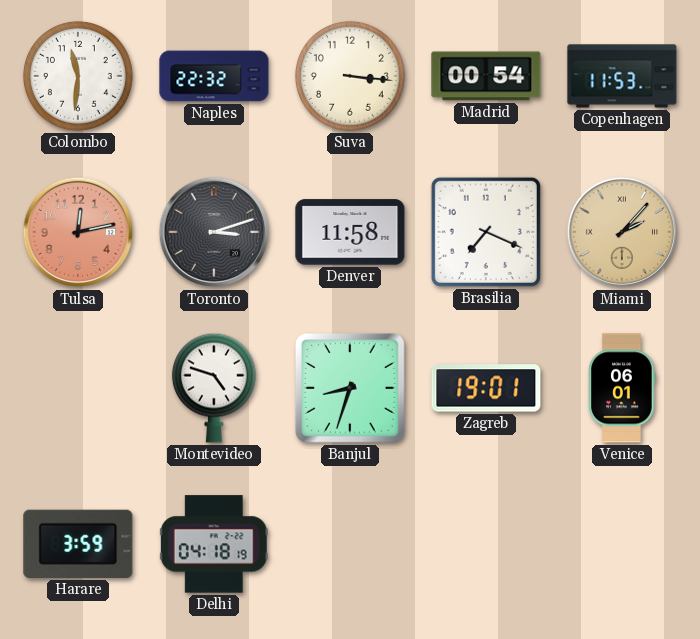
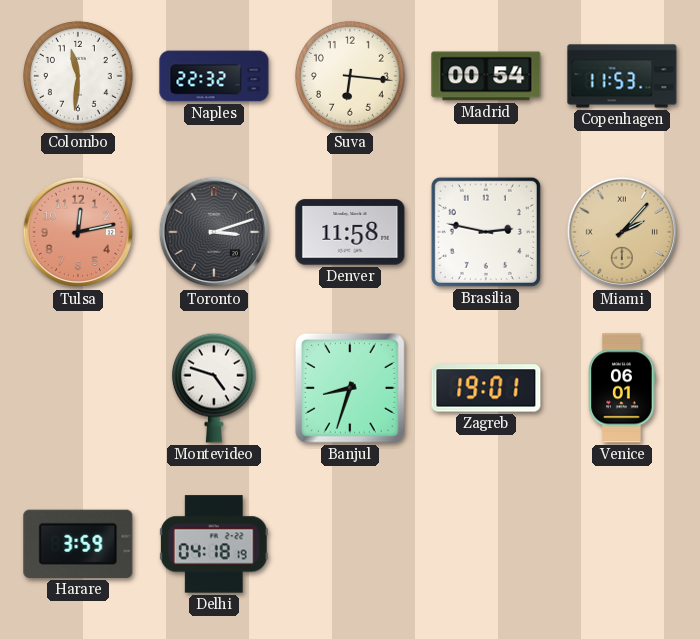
Suva: 3:16 -> 6:16 (350, 76)
Brasilia: 7:19 -> 2:47 (486, 232)
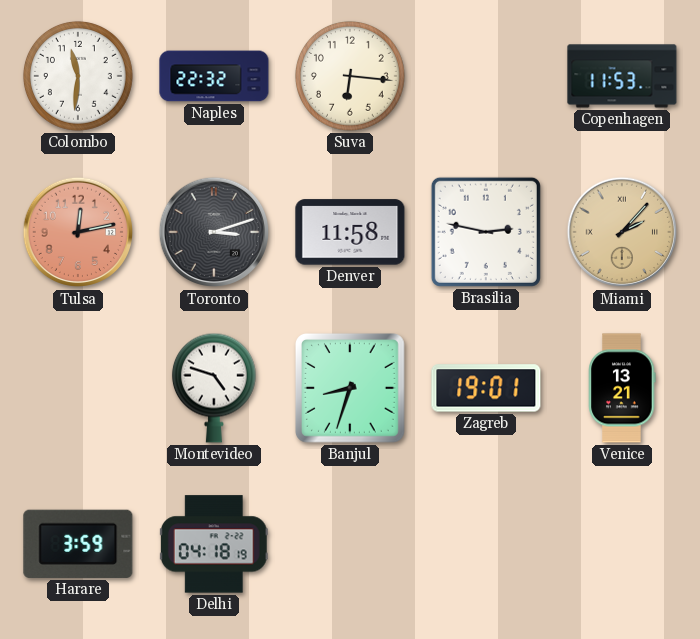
Madrid: 00:54 -> none (486, 76)
Venice: 06:01 -> 13:21 (622, 388)
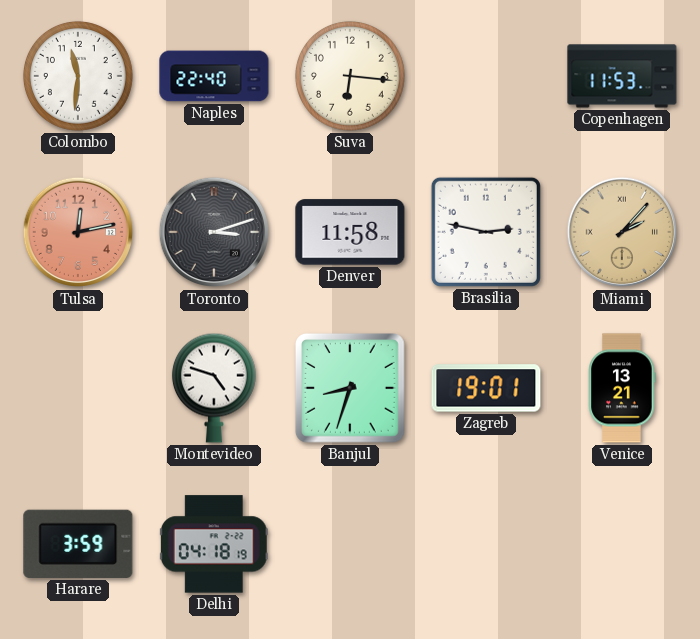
Naples: 22:32 -> 22:40 (214, 76)
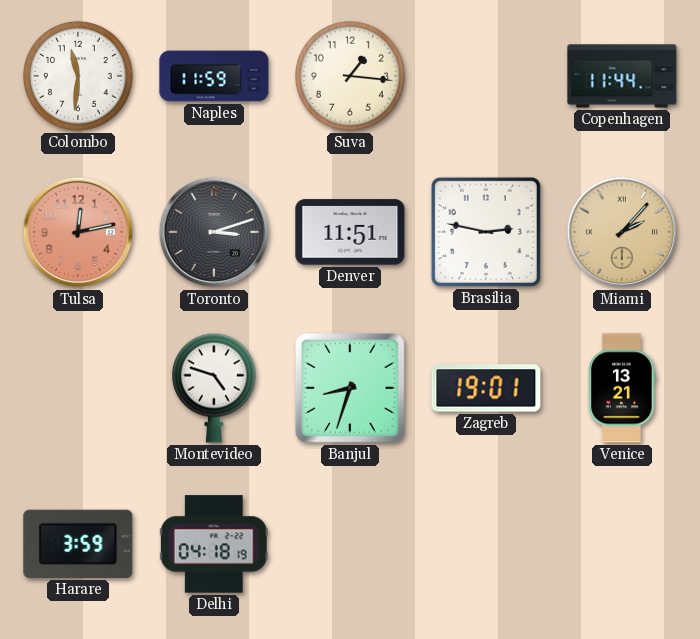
Naples: 22:40 -> 11:59 (214, 76)
Suva: 6:16 -> 1:16 (350, 76)
Copenhagen: 11:53 -> 11:44 (622, 76)
Denver: 11:58 -> 11:51 (350, 232)
